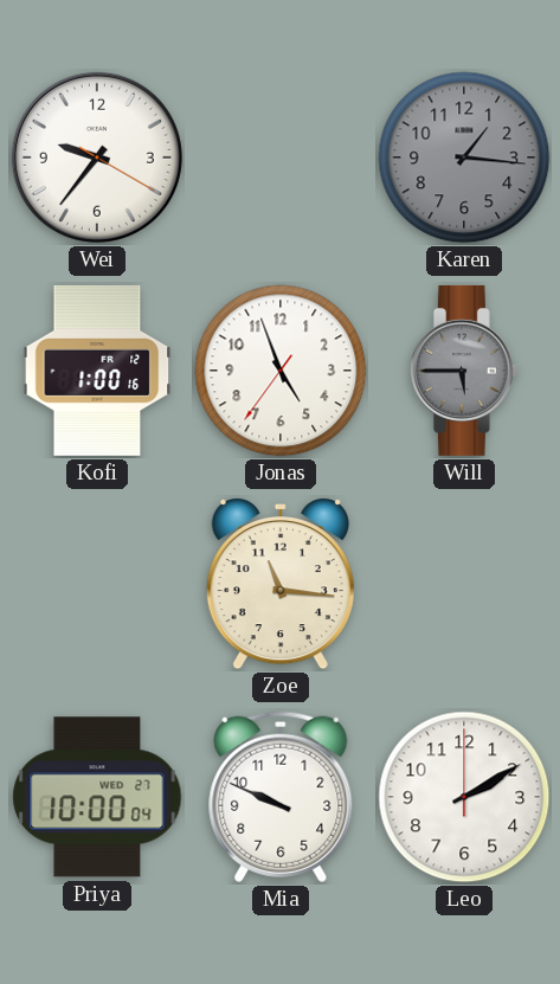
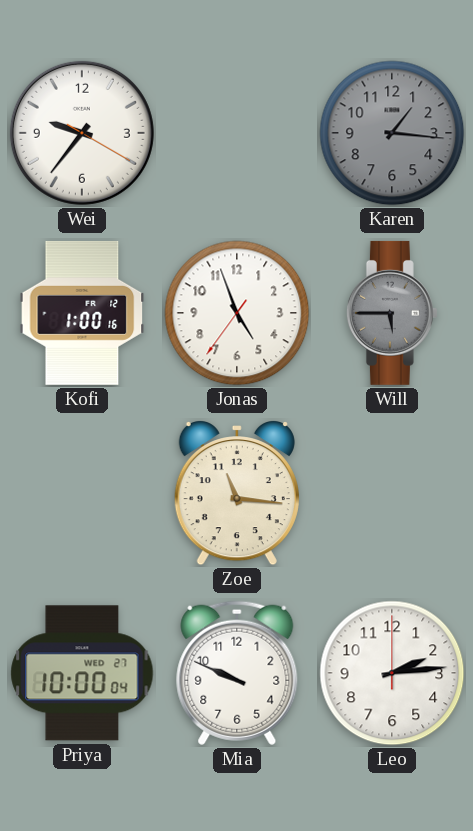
Leo: 2:10 -> 2:14 (392, 673)
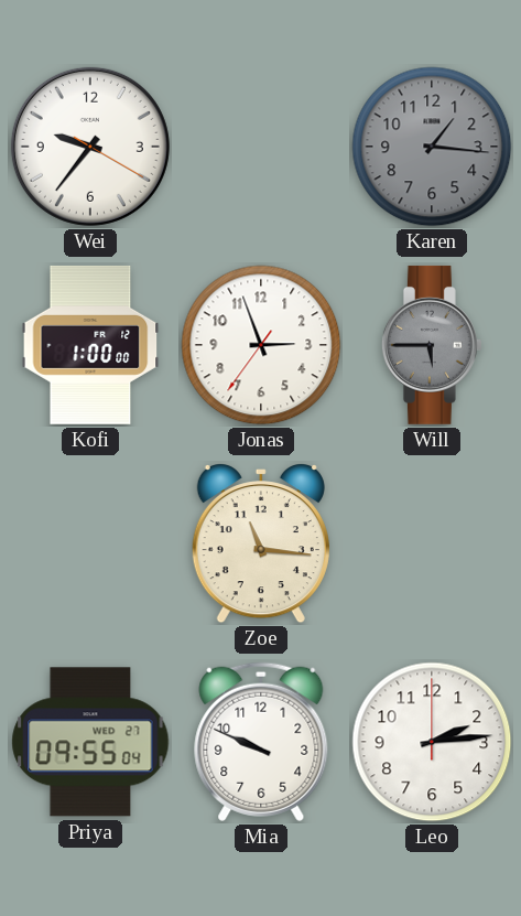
Kofi: 1:00:16 -> 1:00:00 (90, 345)
Jonas: 4:56 -> 2:56 (261, 345)
Priya: 10:00 -> 09:55 (90, 742)
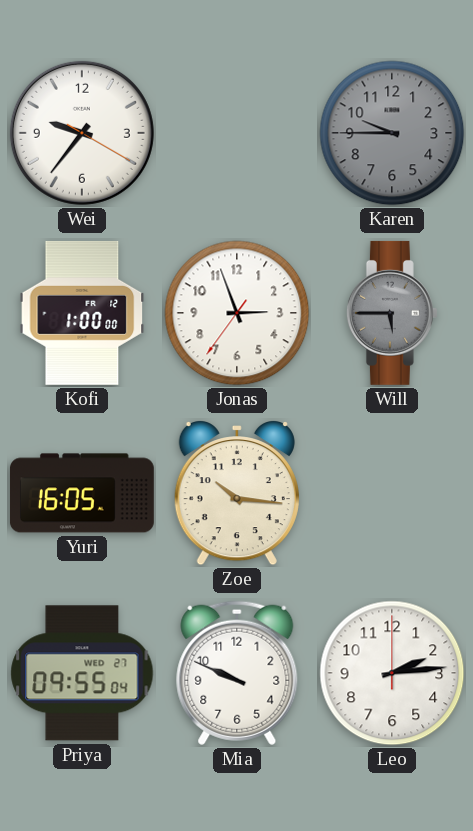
Karen: 1:16 -> 9:45 (392, 133)
Yuri: none -> 16:05 (82, 493)
Zoe: 11:16 -> 10:16 (237, 494)
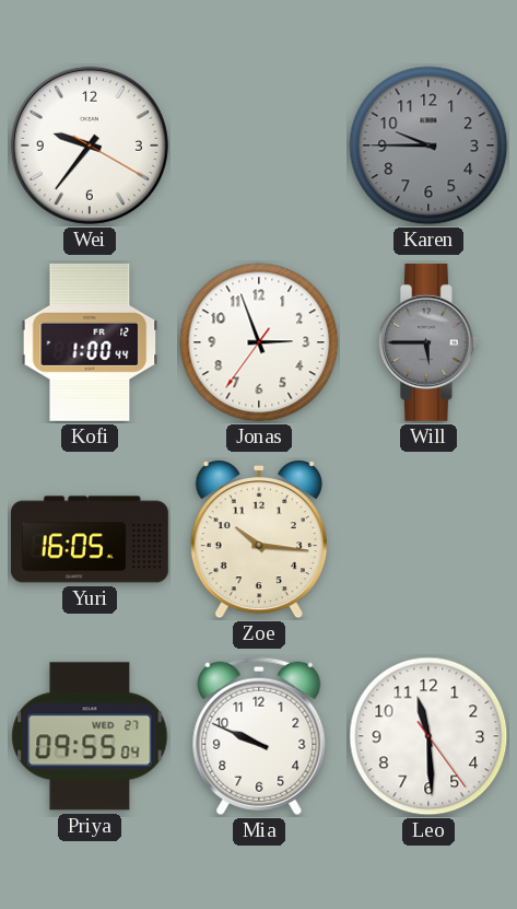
Kofi: 1:00:00 -> 1:00:44 (90, 342)
Leo: 2:14 -> 11:29 (428, 736)
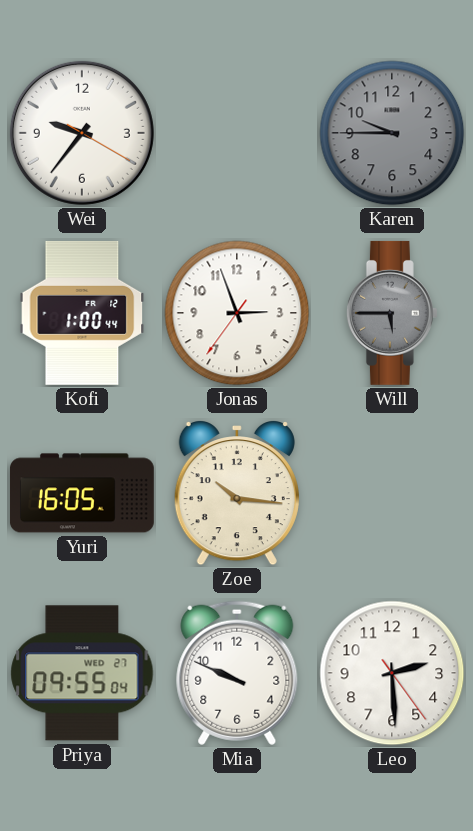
Leo: 11:29 -> 2:29 (392, 673)
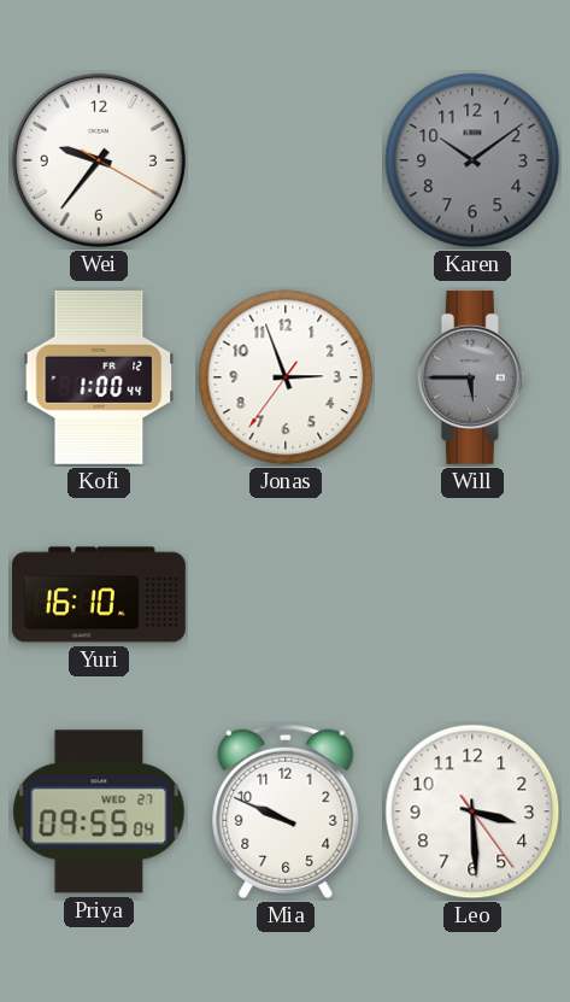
Karen: 9:45 -> 10:09 (472, 160)
Yuri: 16:05 -> 16:10 (99, 594)
Zoe: 10:16 -> none (237, 494)
Leo: 2:29 -> 3:29 (472, 811)
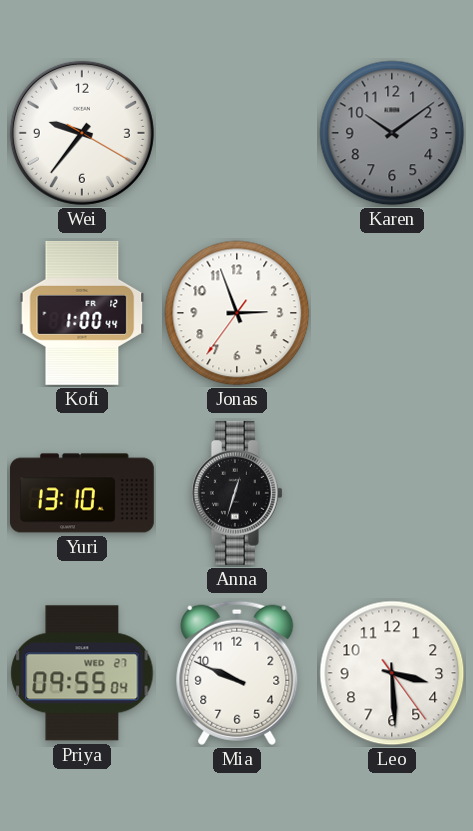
Will: 5:45 -> none (472, 377)
Yuri: 16:10 -> 13:10 (82, 493)
Anna: none -> 12:33 (237, 493)
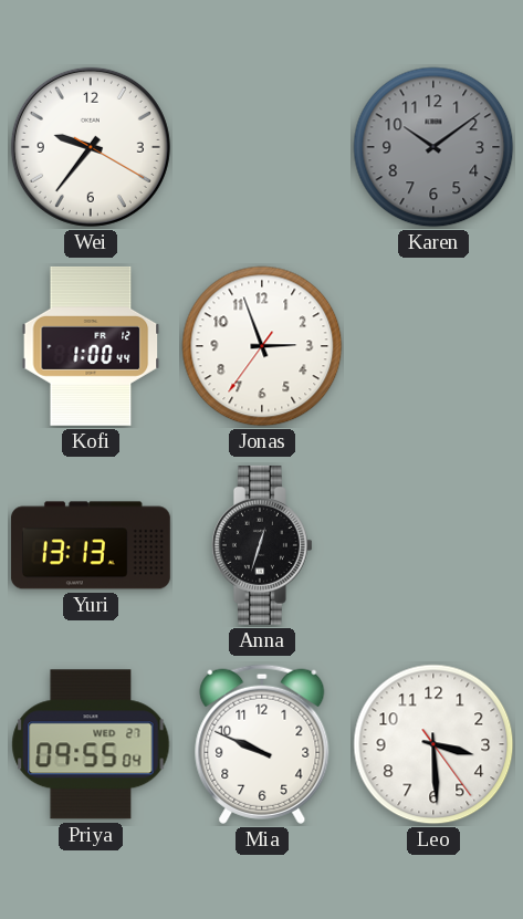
Yuri: 13:10 -> 13:13 (91, 545)
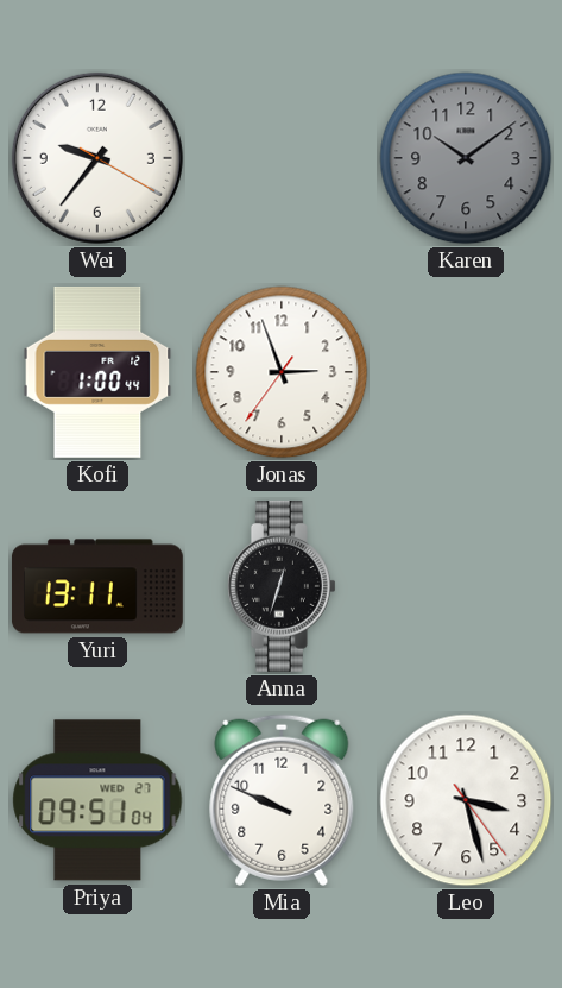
Yuri: 13:13 -> 13:11 (97, 586)
Priya: 09:55 -> 09:51 (97, 800)
Leo: 3:29 -> 3:27 (466, 800)
